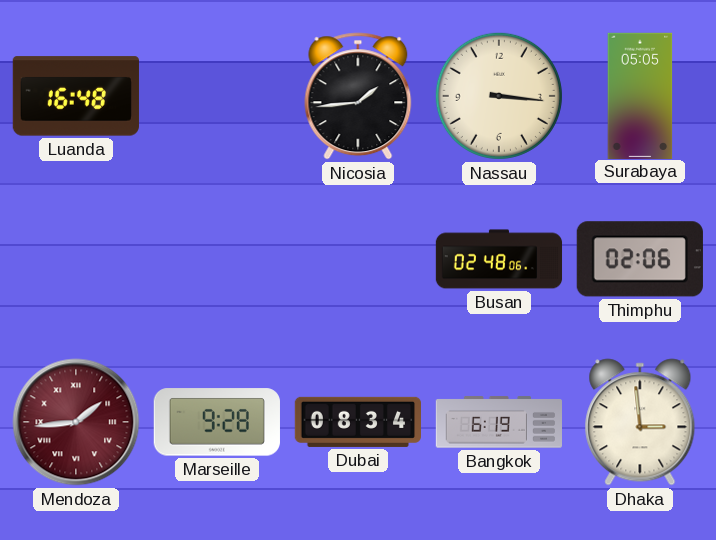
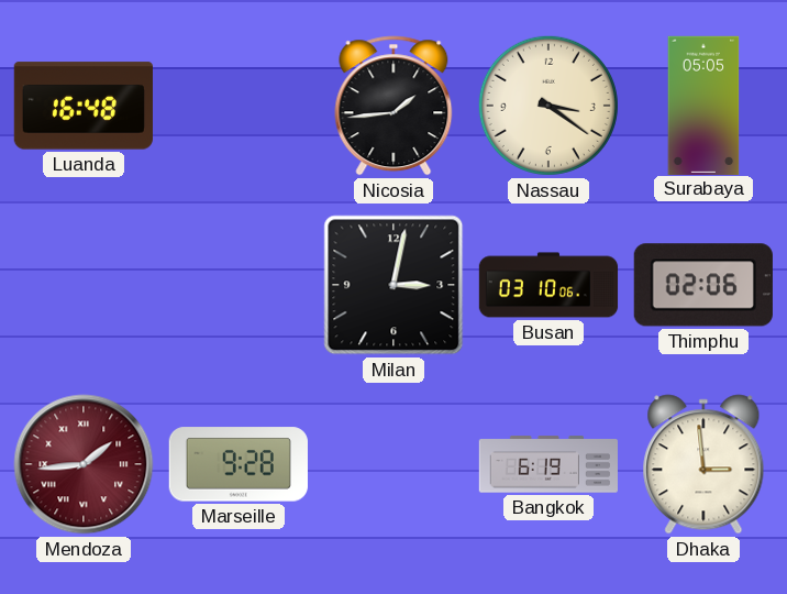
Nassau: 3:16 -> 3:21 (548, 106)
Milan: none -> 3:02 (393, 285)
Busan: 02:48 -> 03:10 (548, 285)
Dubai: 08:34 -> none (358, 422)
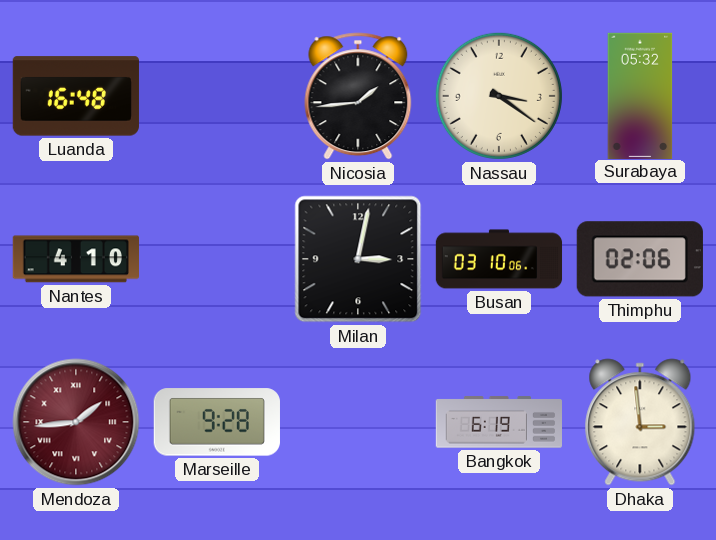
Surabaya: 05:05 -> 05:32 (640, 95)
Nantes: none -> 4:10 (75, 259)
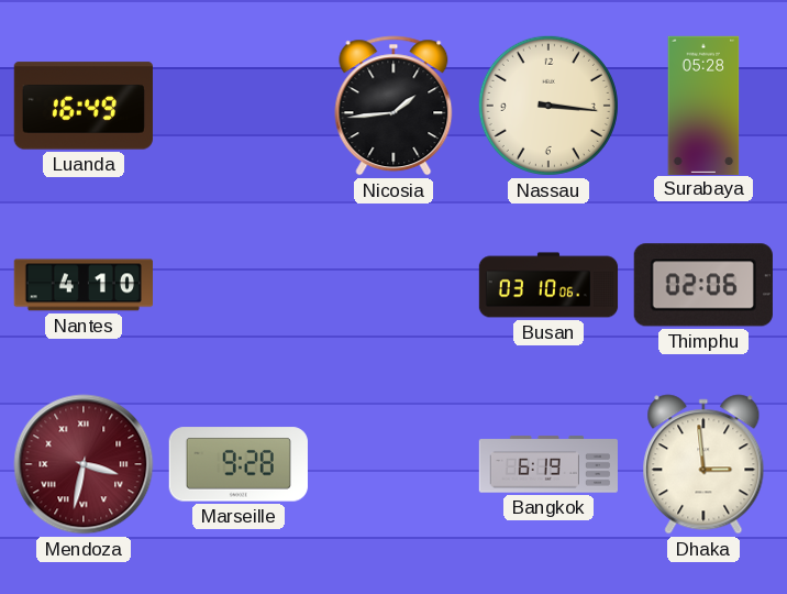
Luanda: 16:48 -> 16:49 (82, 106)
Nassau: 3:21 -> 3:16 (548, 106)
Surabaya: 05:32 -> 05:28 (703, 105)
Milan: 3:02 -> none (358, 259)
Mendoza: 1:44 -> 3:32 (84, 464)
